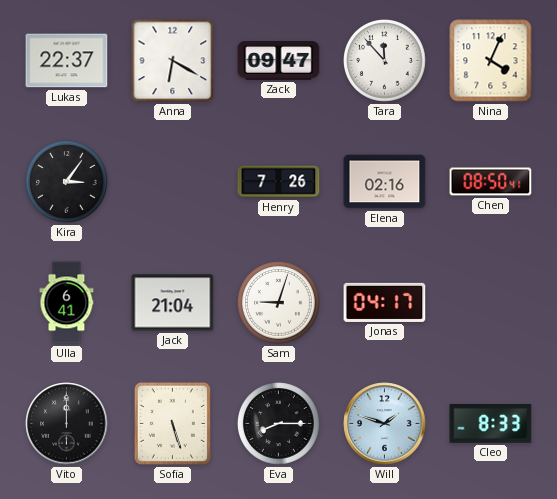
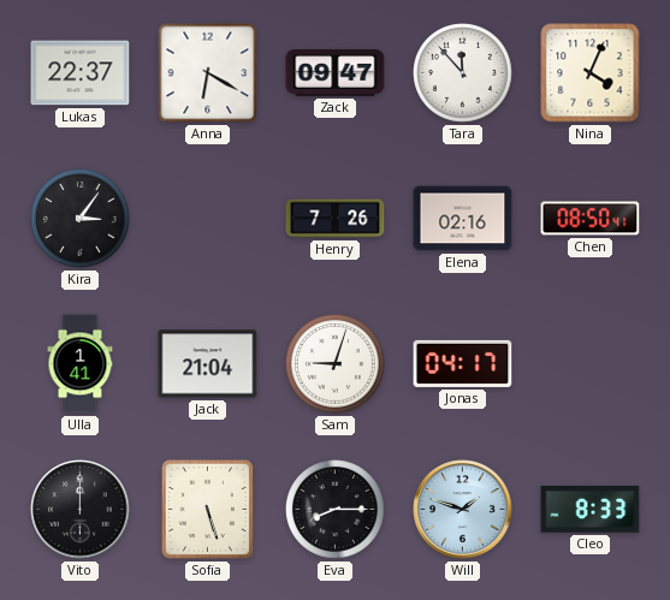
Ulla: 6:41 -> 1:41 (81, 364)
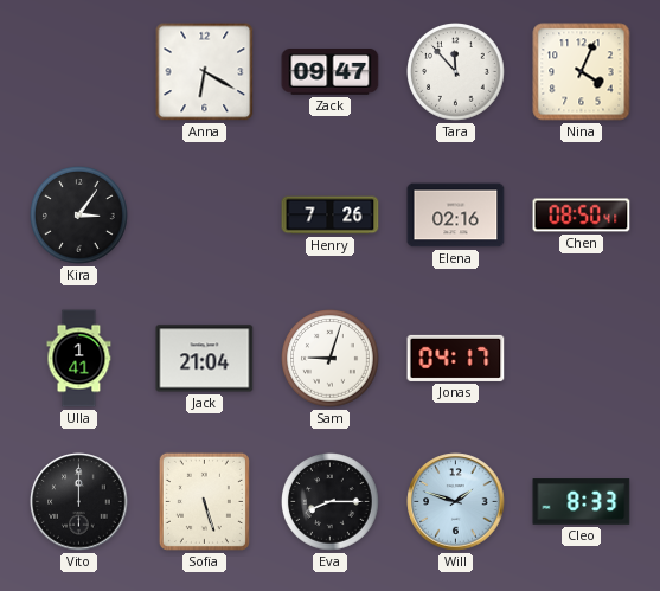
Lukas: 22:37 -> none (81, 73)
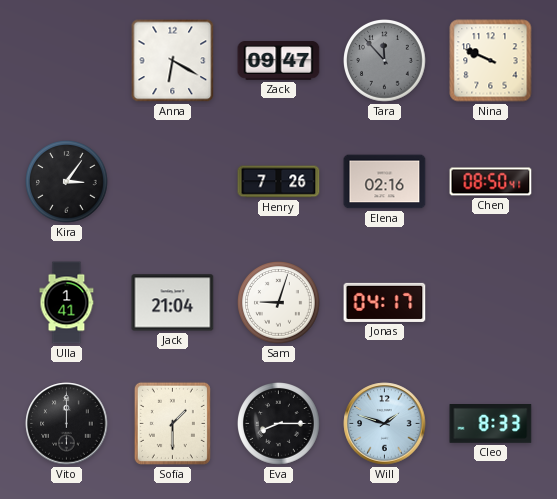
Tara dial: white -> grey (385, 61)
Nina: 4:04 -> 9:49 (491, 61)
Sofia: 5:27 -> 1:30 (172, 423)
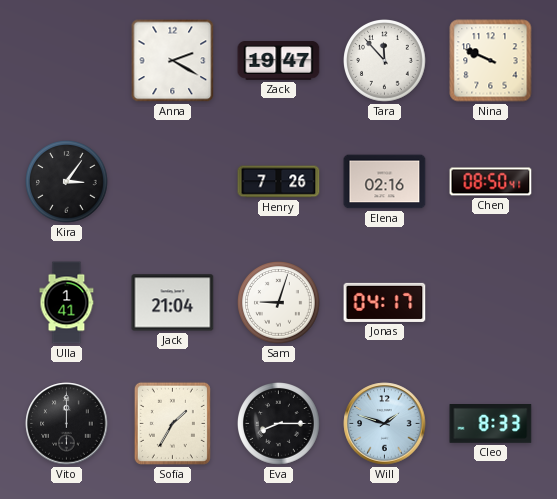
Anna: 6:20 -> 2:20 (173, 61)
Zack: 09:47 -> 19:47 (279, 61)
Tara dial: grey -> white (385, 61)
Sofia: 1:30 -> 1:35 (172, 423)
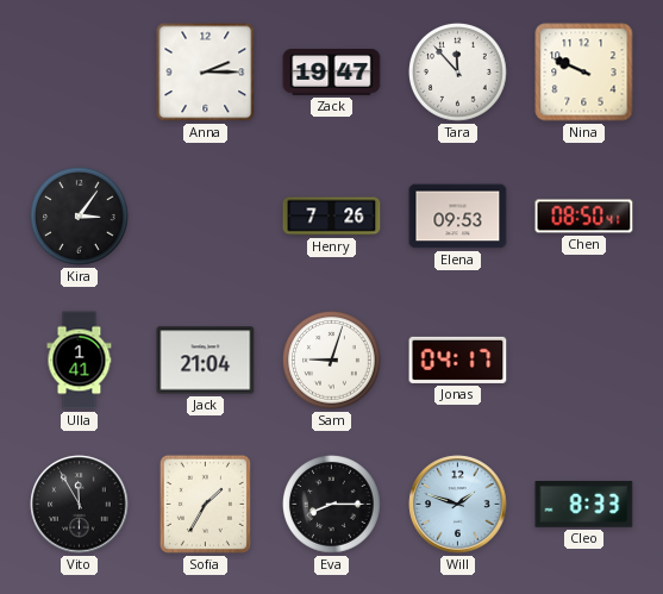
Anna: 2:20 -> 2:15 (206, 73)
Elena: 02:16 -> 09:53 (458, 217)
Vito: 12:00 -> 11:55 (80, 505)
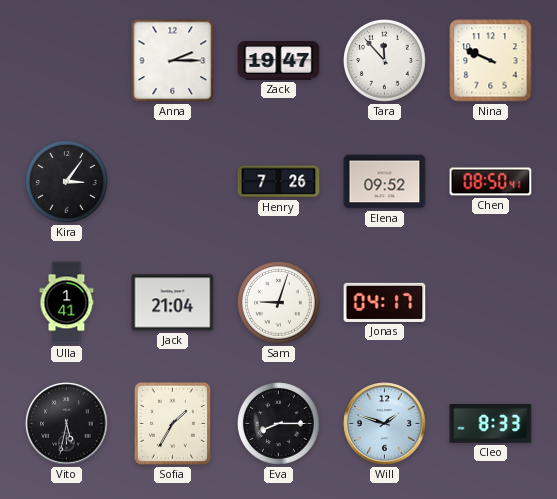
Elena: 09:53 -> 09:52 (385, 182)
Vito: 11:55 -> 5:32 (67, 424)
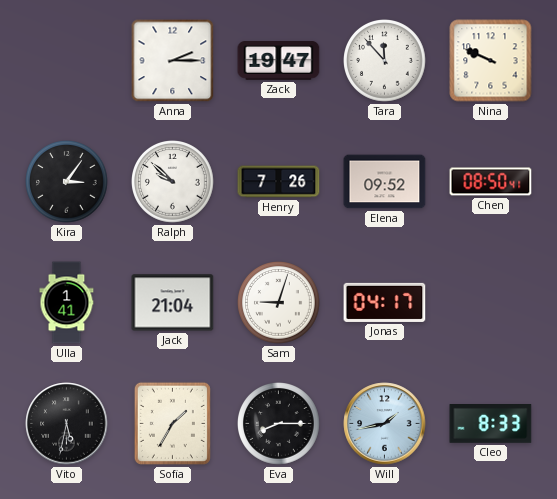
Ralph: none -> 9:52 (173, 182)
Will: 1:48 -> 1:43 (385, 424)
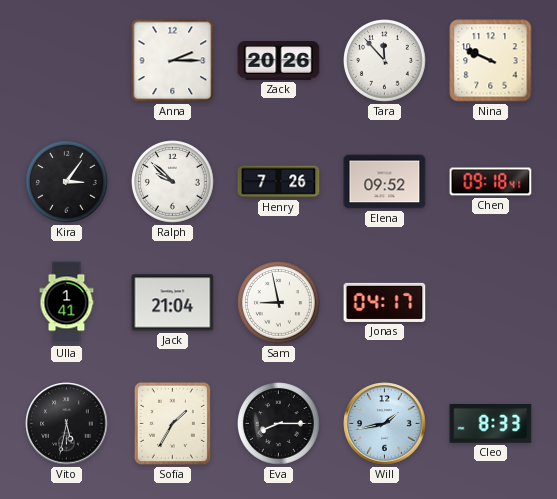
Zack: 19:47 -> 20:26 (279, 61)
Chen: 08:50 -> 09:18 (491, 182)
Sam: 9:03 -> 8:58 (279, 303)
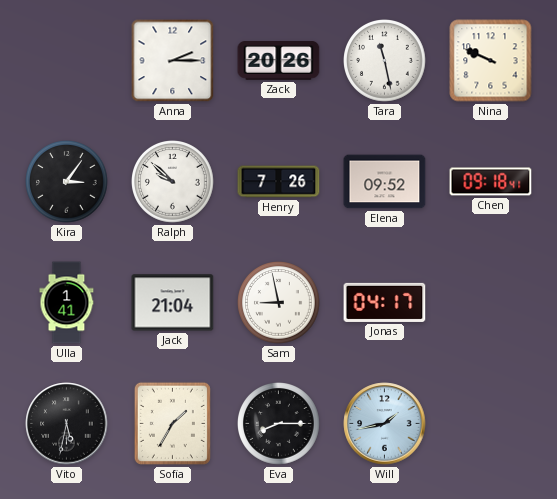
Tara: 11:53 -> 11:28 (385, 61)
Cleo: 8:33 -> none (491, 424)
